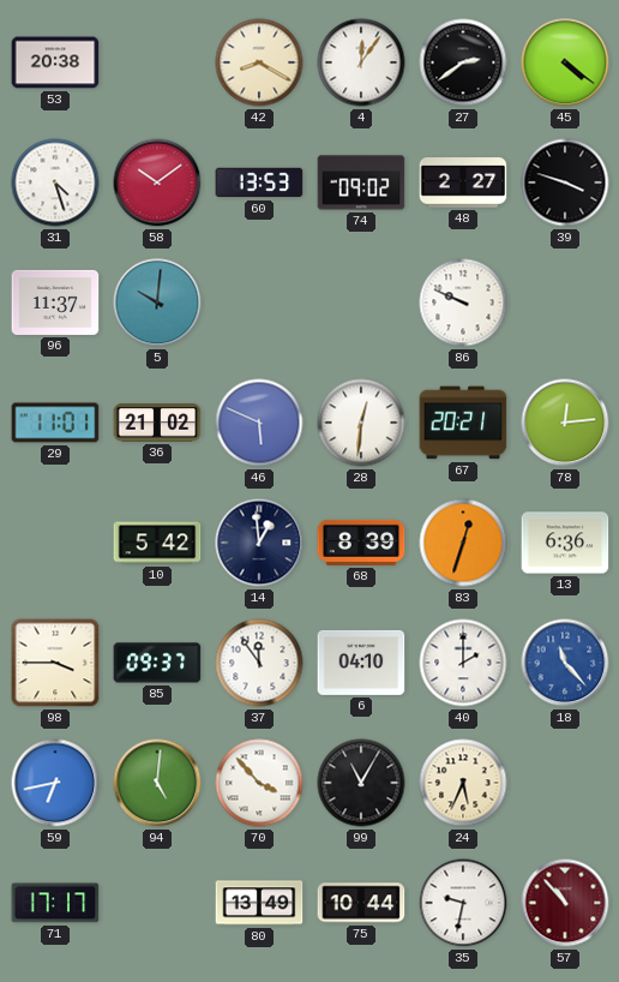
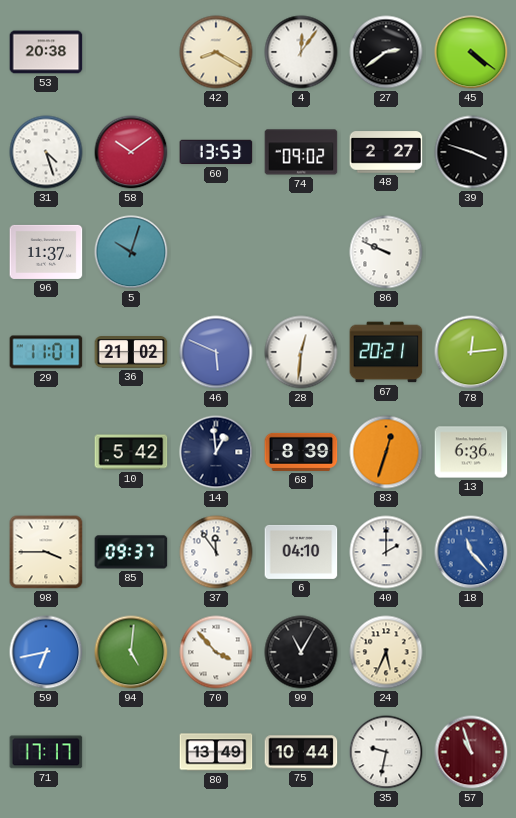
5: 10:01 -> 10:03 (131, 252)
57: 10:53 -> 10:57 (471, 752)
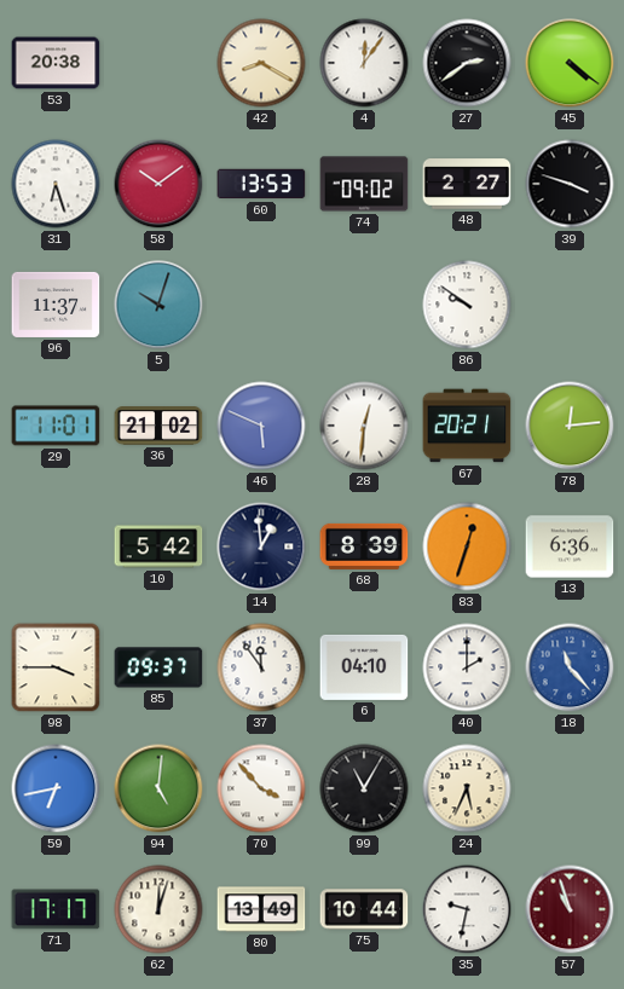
31: 4:27 -> 6:27 (56, 184)
86: 9:49 -> 9:51 (467, 305)
62: none -> 12:03 (158, 909)
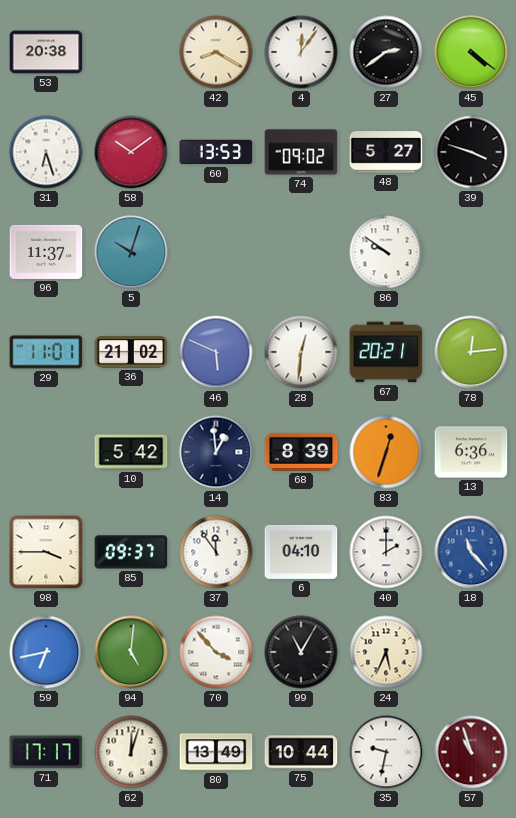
48: 2:27 -> 5:27 (386, 152)
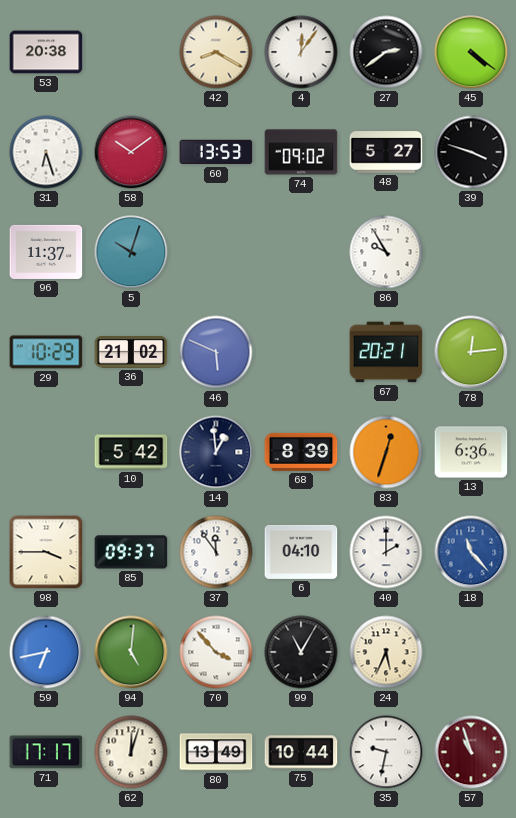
86: 9:51 -> 9:55 (386, 252)
29: 11:01 -> 10:29 (46, 352)
28: 12:31 -> none (301, 352)
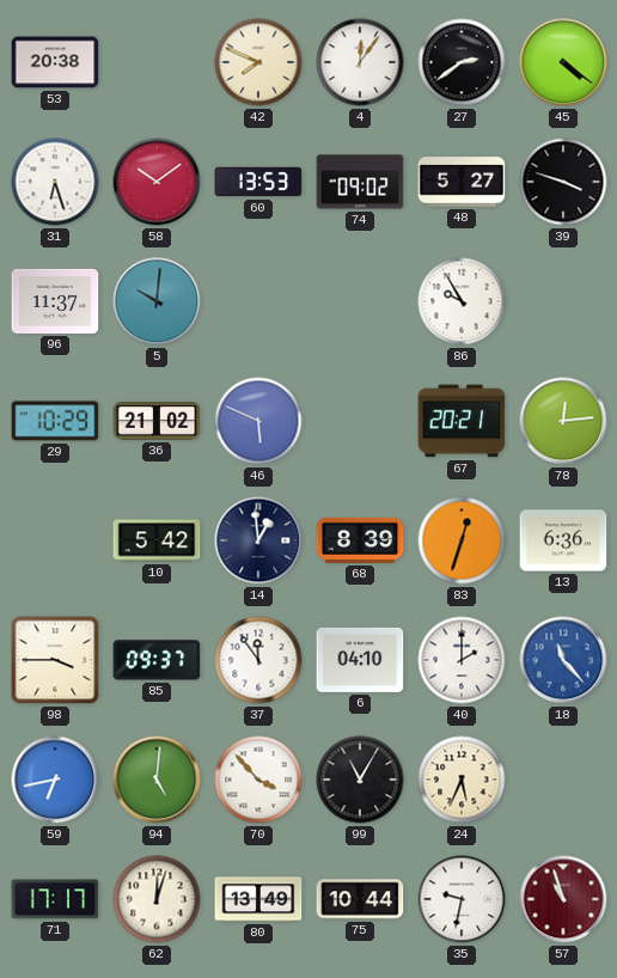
42: 8:20 -> 7:49 (258, 62)
5: 10:03 -> 10:01 (157, 301)
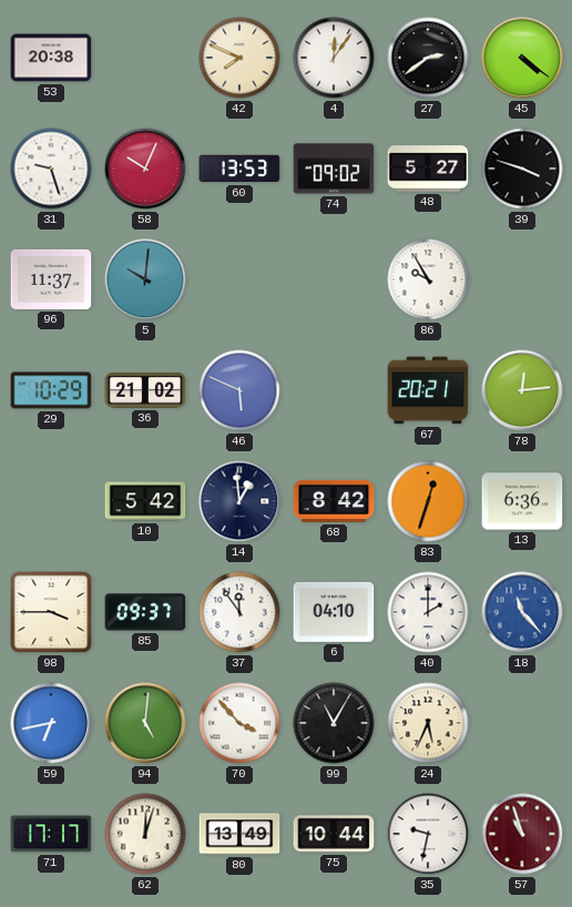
31: 6:27 -> 9:27 (51, 169)
58: 10:09 -> 10:04 (145, 169)
68: 8:39 -> 8:42 (334, 501)
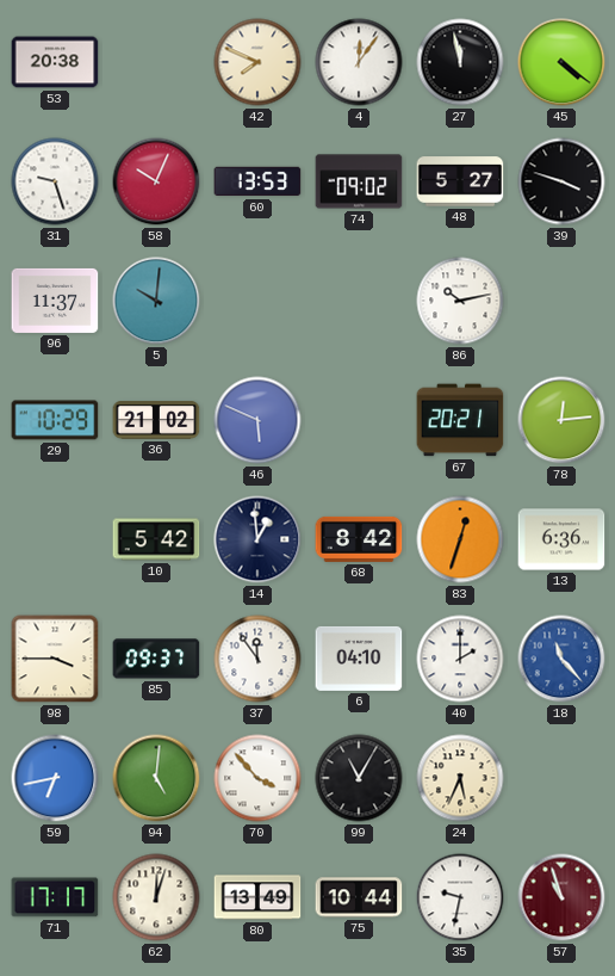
27: 2:39 -> 11:58 (460, 62)
86: 9:55 -> 10:13 (460, 301)
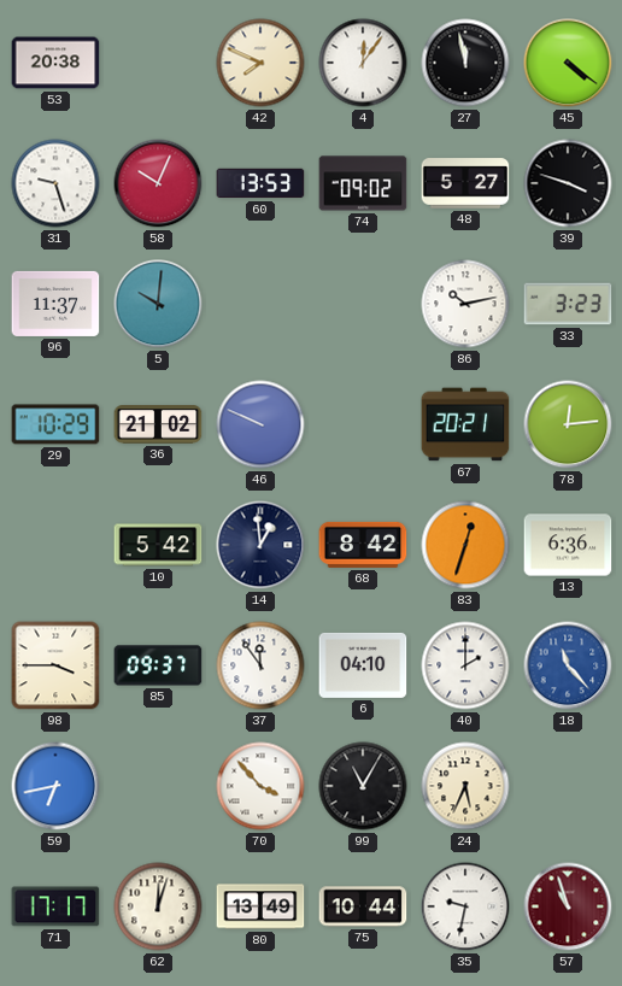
33: none -> 3:23 (568, 304)
46: 5:49 -> 9:49 (260, 424)
94: 5:01 -> none (156, 778)
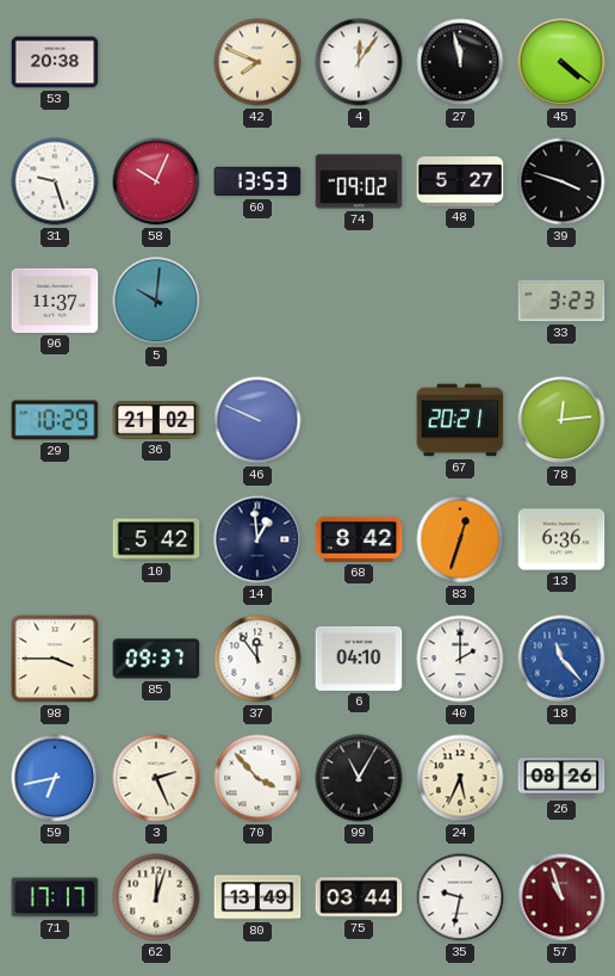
86: 10:13 -> none (465, 304)
3: none -> 2:26 (156, 778)
26: none -> 08:26 (561, 778)
75: 10:44 -> 03:44 (359, 897)
